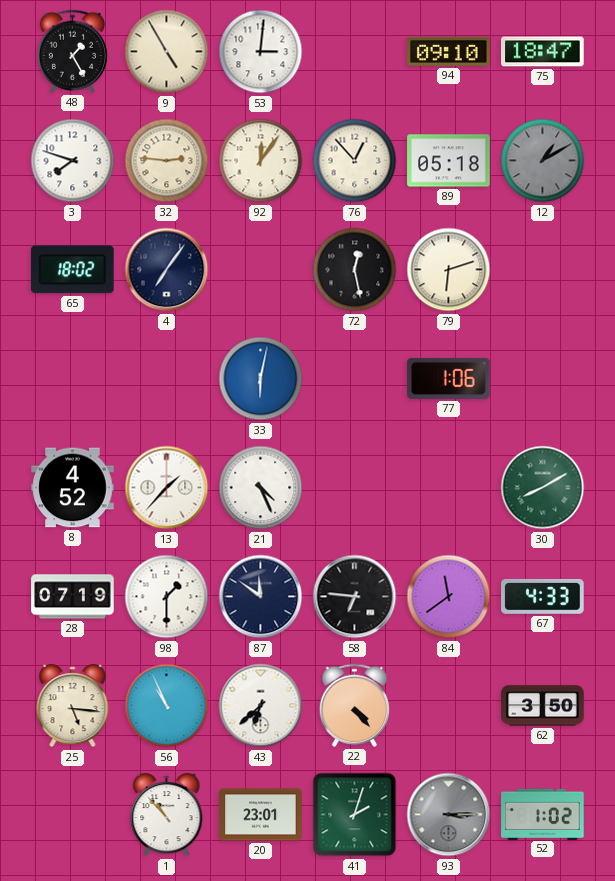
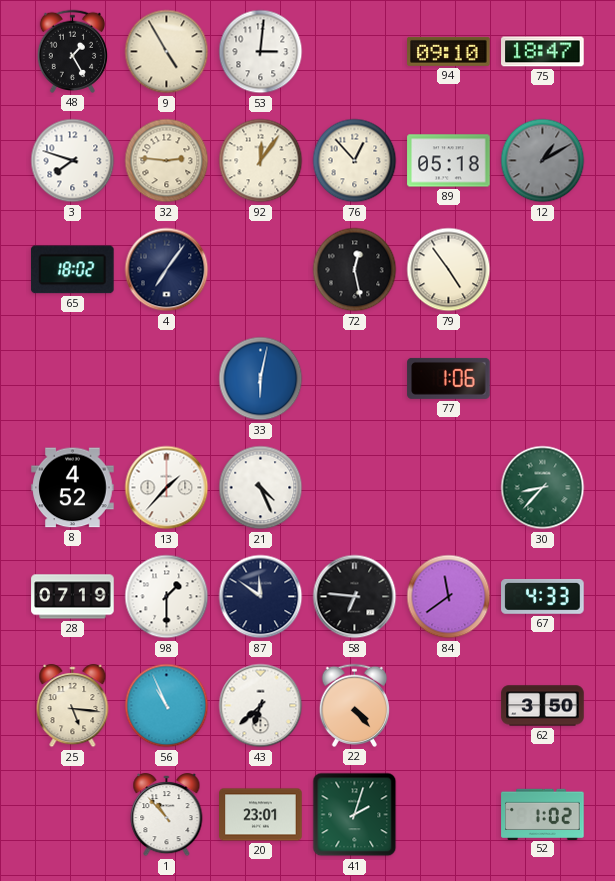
79: 6:12 -> 4:54 (449, 270)
30: 8:10 -> 8:37 (543, 488)
93: 3:15 -> none (449, 815)
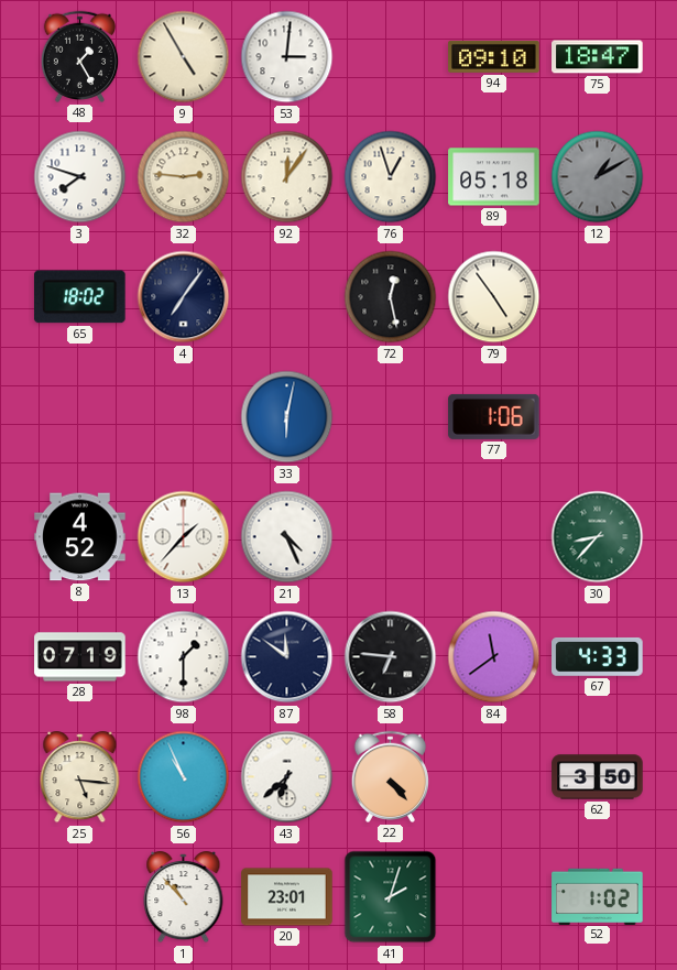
76: 12:53 -> 12:57 (391, 177)
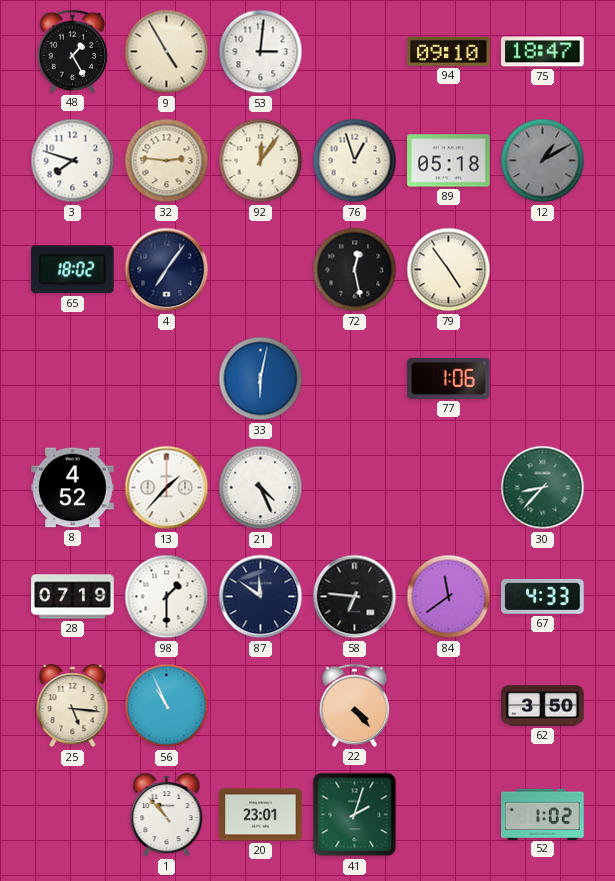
43: 6:38 -> none (287, 777)
